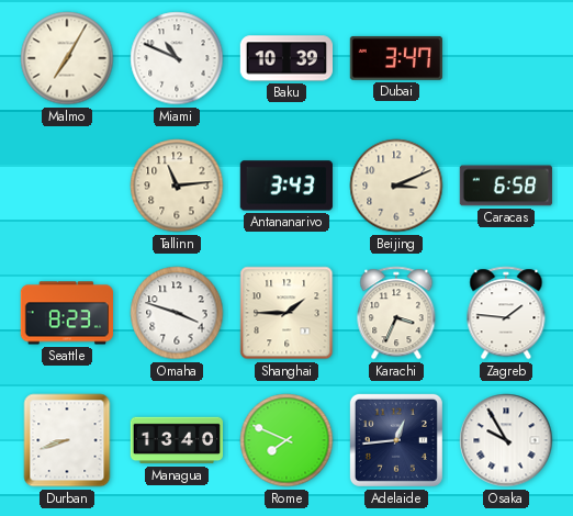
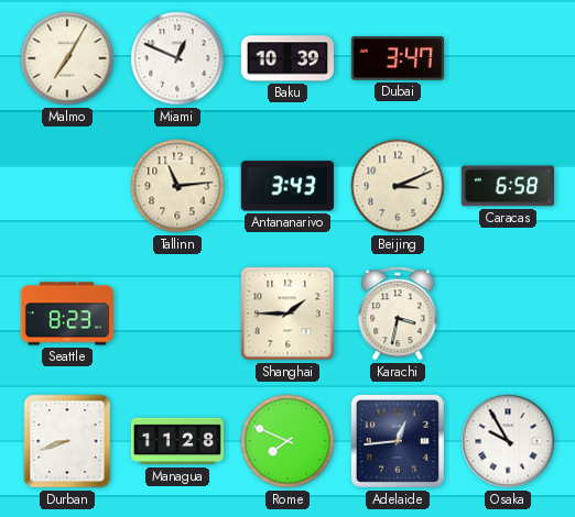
Miami: 10:49 -> 12:49 (177, 58)
Omaha: 3:48 -> none (177, 313)
Karachi: 3:34 -> 3:32 (398, 313)
Zagreb: 1:46 -> none (506, 313)
Managua: 13:40 -> 11:28 (177, 441)
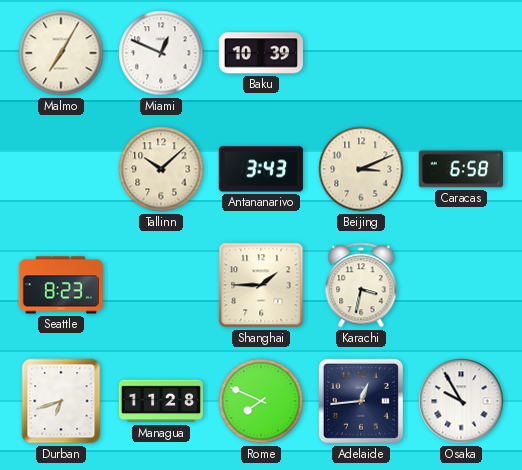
Dubai: 3:47 -> none (398, 58)
Tallinn: 11:14 -> 10:08 (161, 169)
Durban: 8:42 -> 6:42 (61, 401)
